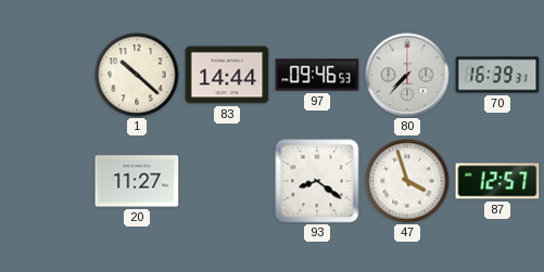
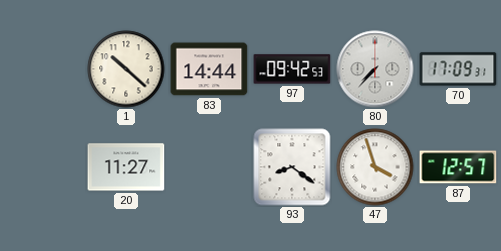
97: 09:46 -> 09:42 (292, 69)
70: 16:39 -> 17:09 (458, 69)
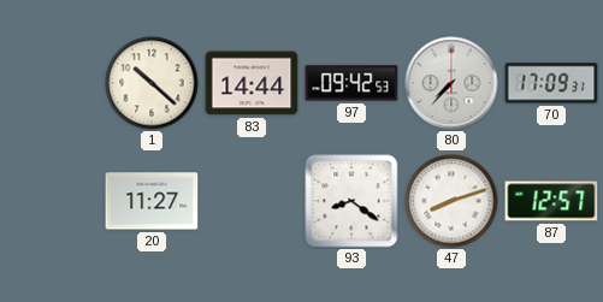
47: 3:57 -> 8:12 (451, 201)
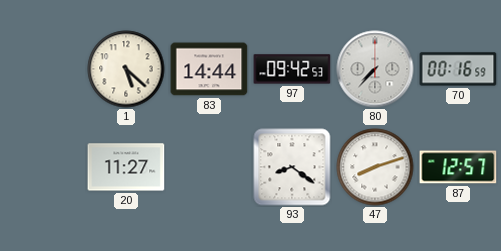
1: 10:22 -> 5:22 (126, 69)
70: 17:09 -> 00:16 (458, 69)
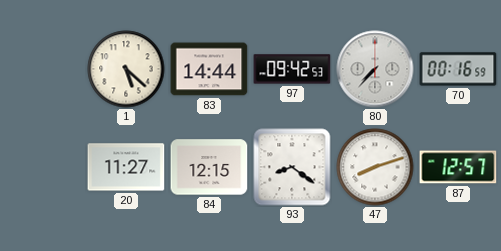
84: none -> 12:15 (209, 167)
